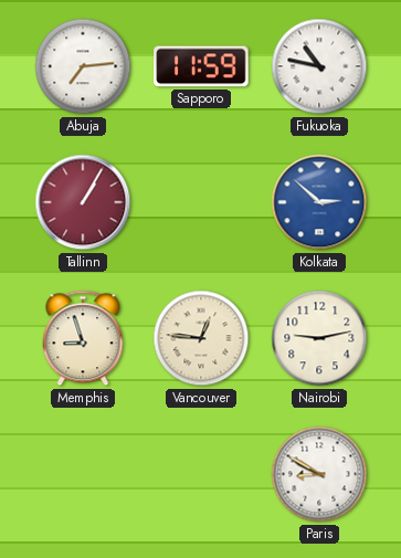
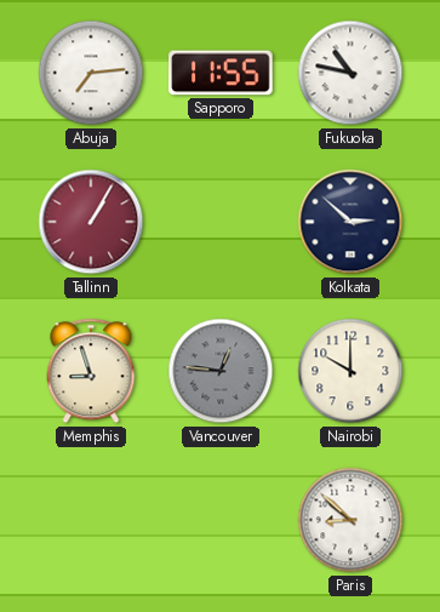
Sapporo: 11:59 -> 11:55 (221, 73)
Kolkata dial: blue -> navy (350, 222)
Vancouver dial: cream -> grey (221, 371)
Nairobi: 9:13 -> 10:00 (350, 371)
Paris: 8:50 -> 8:52 (350, 520)
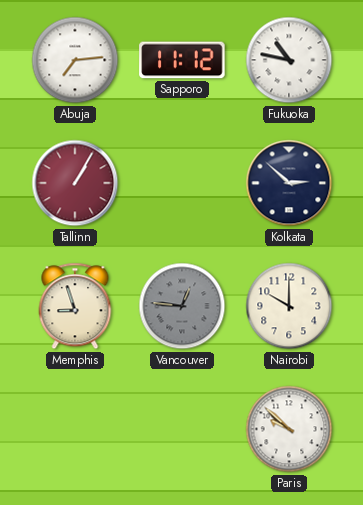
Sapporo: 11:55 -> 11:12 (182, 60)
Paris: 8:52 -> 9:52 (289, 429)
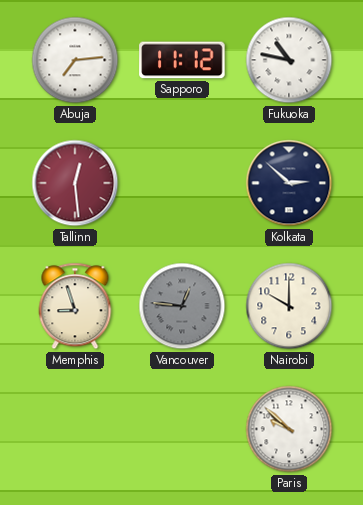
Tallinn: 1:05 -> 12:29 (75, 183)
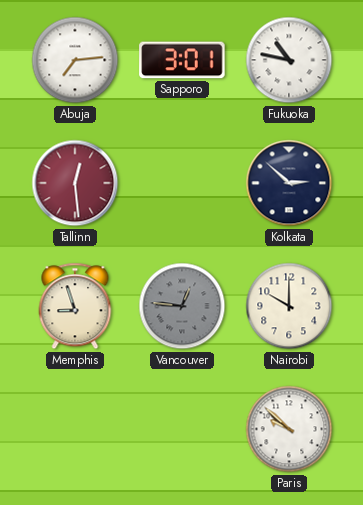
Sapporo: 11:12 -> 3:01 (182, 60)
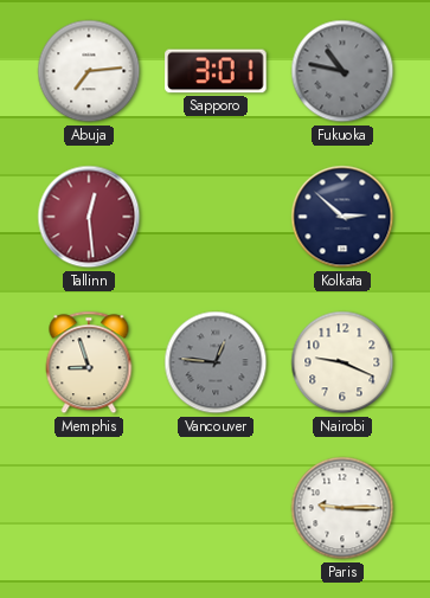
Fukuoka dial: white -> grey (342, 71)
Nairobi: 10:00 -> 9:19 (342, 362)
Paris: 9:52 -> 9:15 (342, 508)
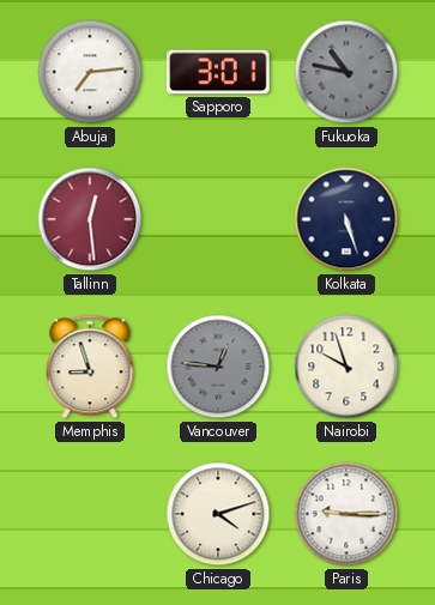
Kolkata: 2:52 -> 5:27 (346, 219)
Nairobi: 9:19 -> 9:57 (346, 367)
Chicago: none -> 4:12 (218, 514)
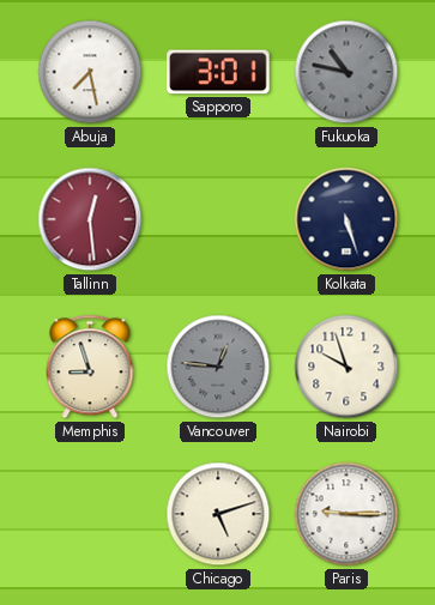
Abuja: 7:14 -> 7:28 (90, 72)
Chicago: 4:12 -> 5:12 (218, 514)
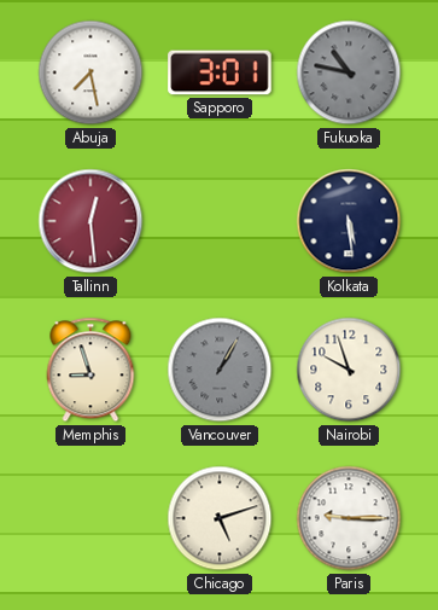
Kolkata: 5:27 -> 5:29 (349, 221)
Vancouver: 12:46 -> 1:05 (220, 370)
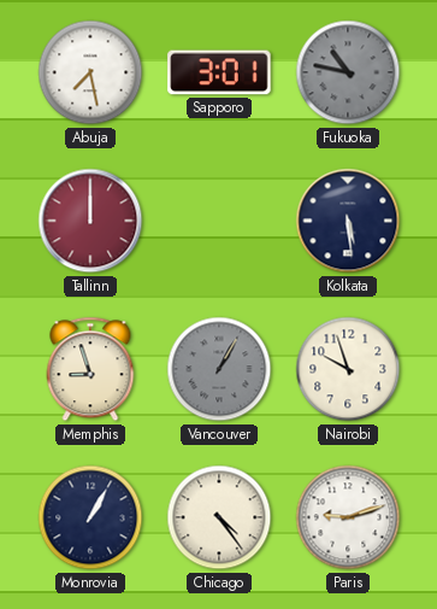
Tallinn: 12:29 -> 12:00 (90, 221)
Monrovia: none -> 1:05 (90, 517)
Chicago: 5:12 -> 4:24 (219, 517)
Paris: 9:15 -> 9:12 (348, 517)
